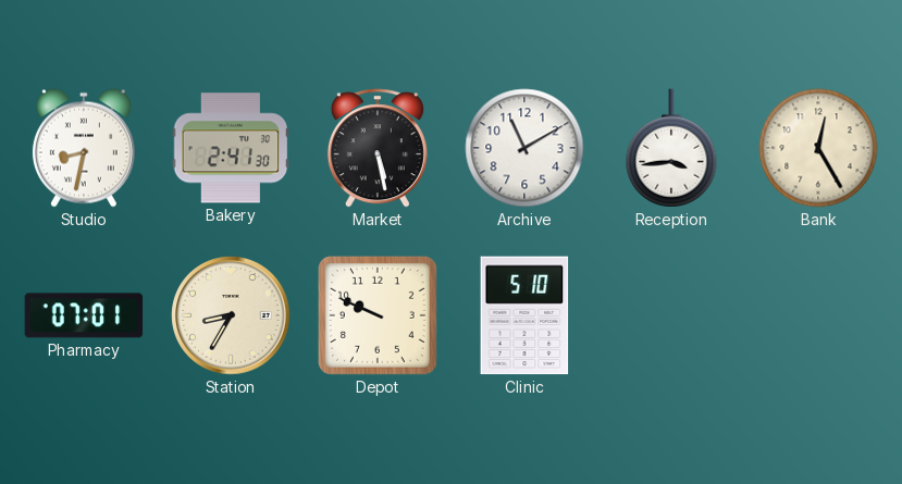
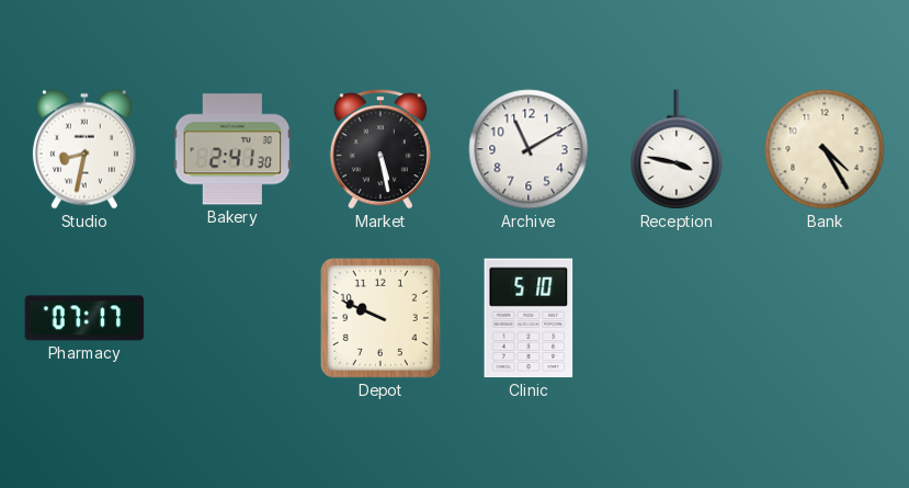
Reception: 3:44 -> 3:47 (677, 149)
Bank: 12:25 -> 4:25 (825, 149)
Pharmacy: 07:01 -> 07:17 (84, 318)
Station: 8:35 -> none (231, 315)
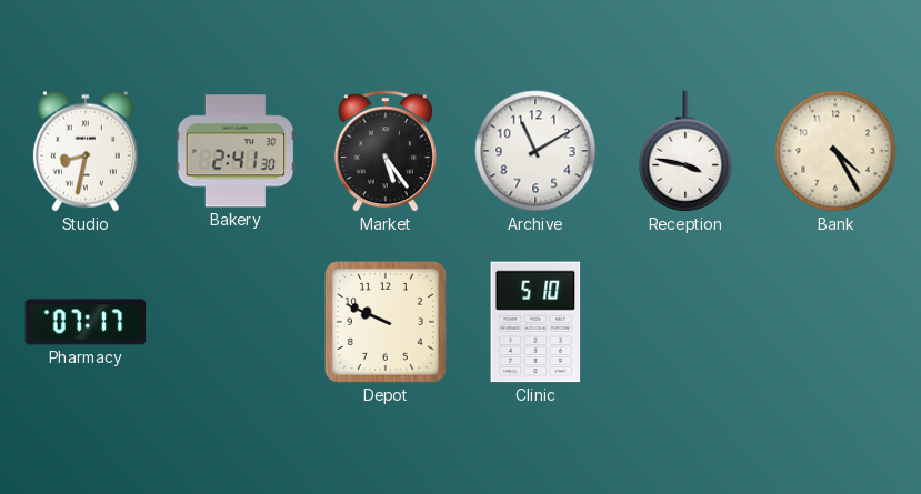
Market: 5:28 -> 5:24 (386, 151)
